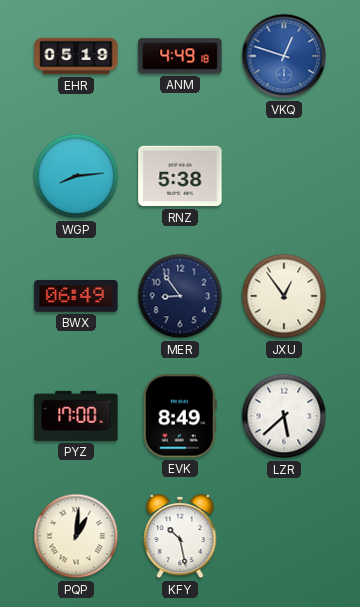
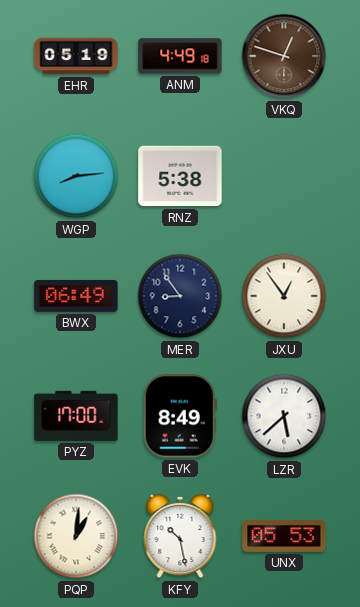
VKQ dial: blue -> brown (284, 56)
UNX: none -> 05:53 (284, 537)
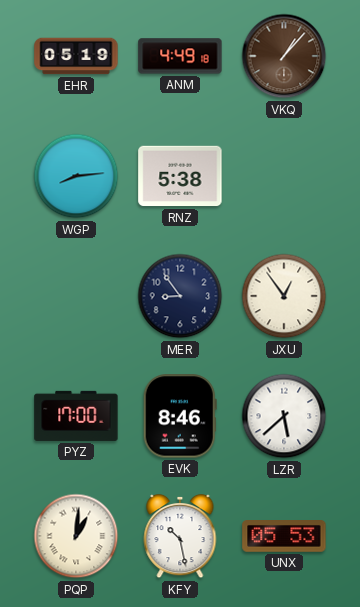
VKQ: 12:48 -> 1:07 (284, 56)
BWX: 06:49 -> none (76, 296)
EVK: 8:49 -> 8:46 (180, 416)
